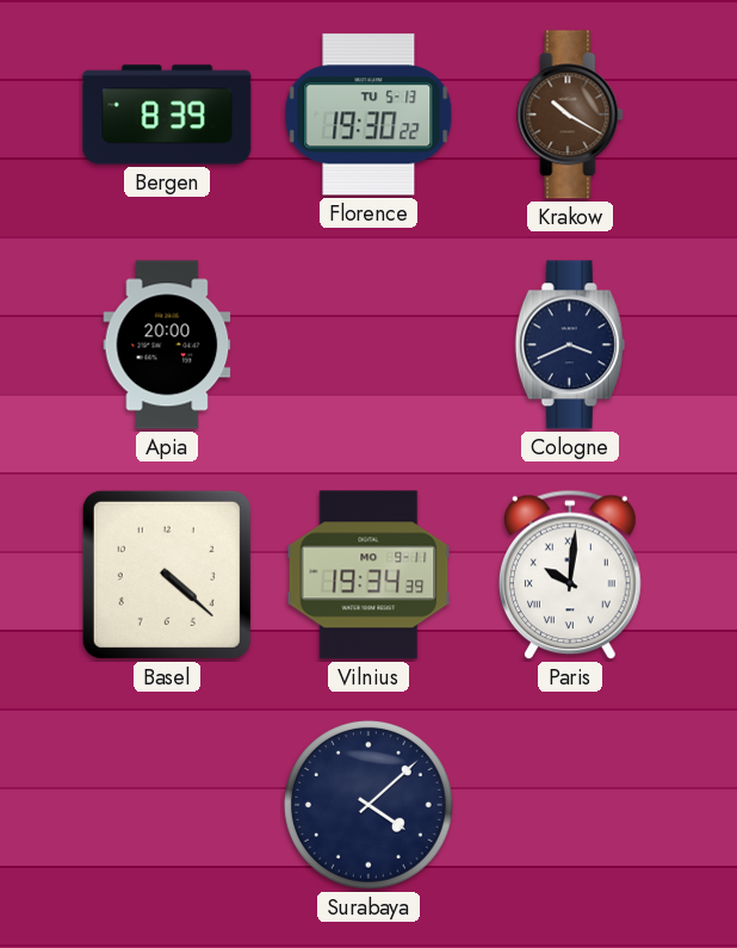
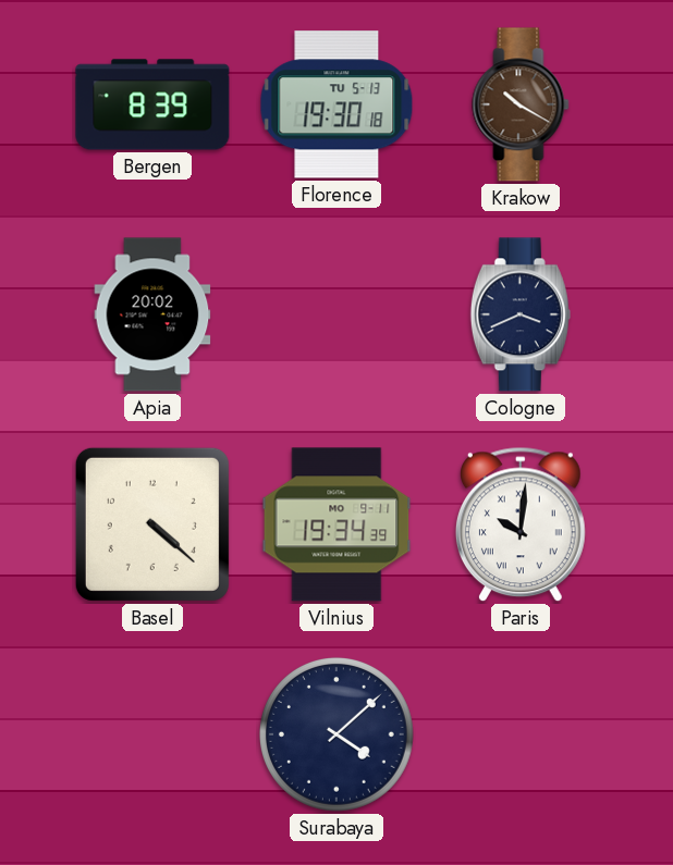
Florence: 19:30:22 -> 19:30:18 (337, 104)
Apia: 20:00 -> 20:02 (152, 314)
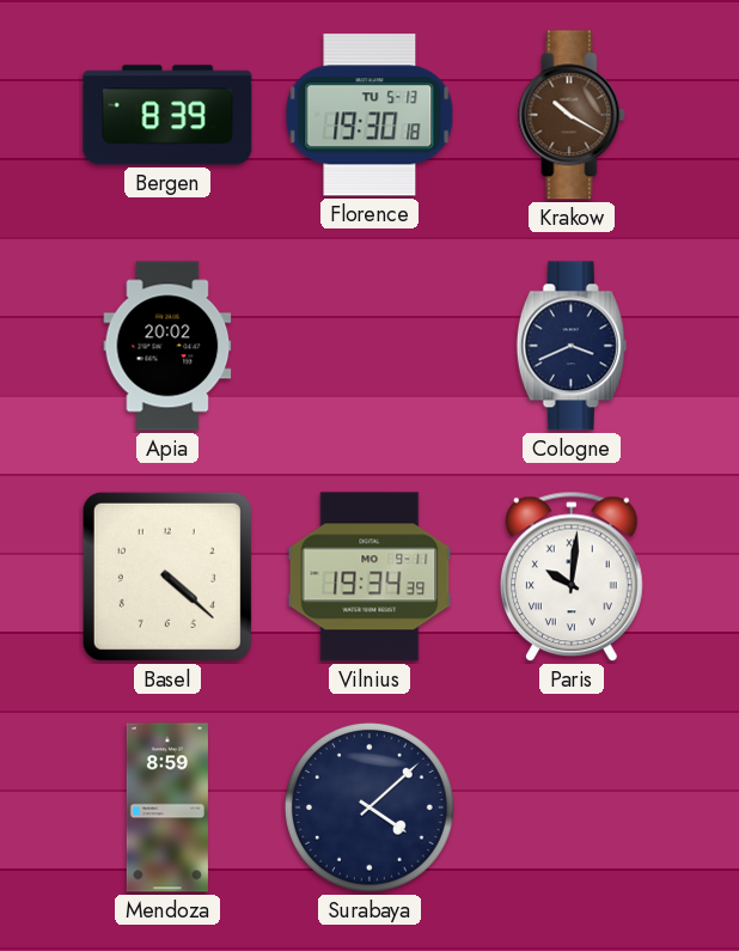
Mendoza: none -> 8:59 (167, 807)
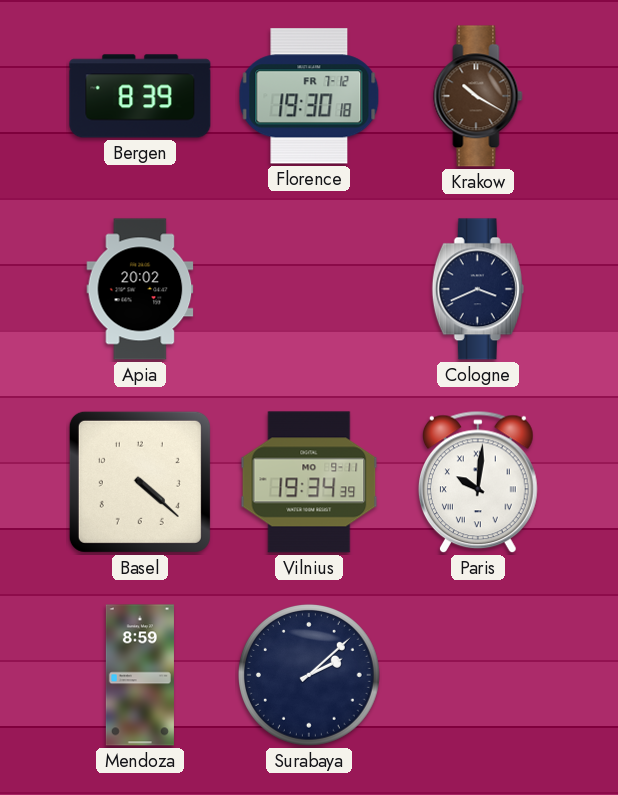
Florence date: TU 5-13 -> FR 7-12 (309, 96)
Surabaya: 4:08 -> 2:08 (309, 675)
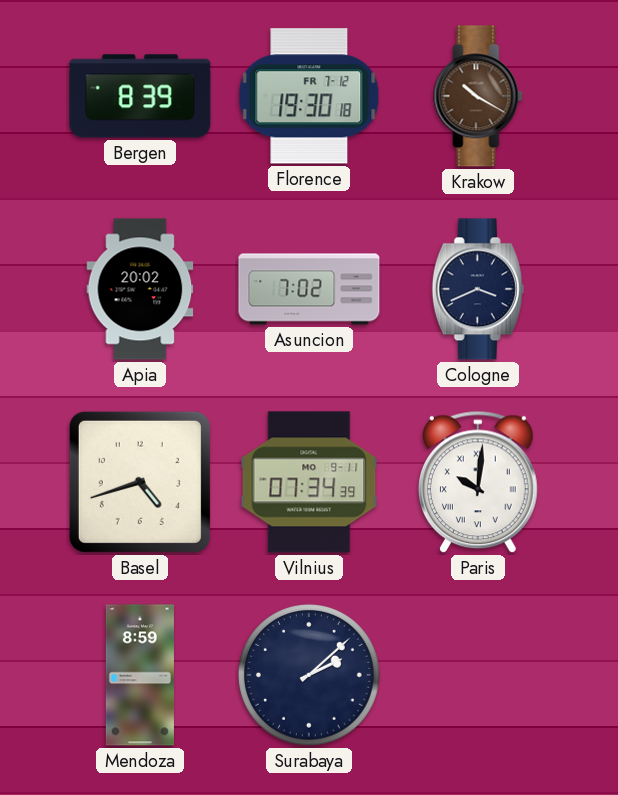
Asuncion: none -> 7:02 (309, 289)
Basel: 4:22 -> 4:42 (140, 482)
Vilnius: 19:34 -> 07:34 (309, 482)
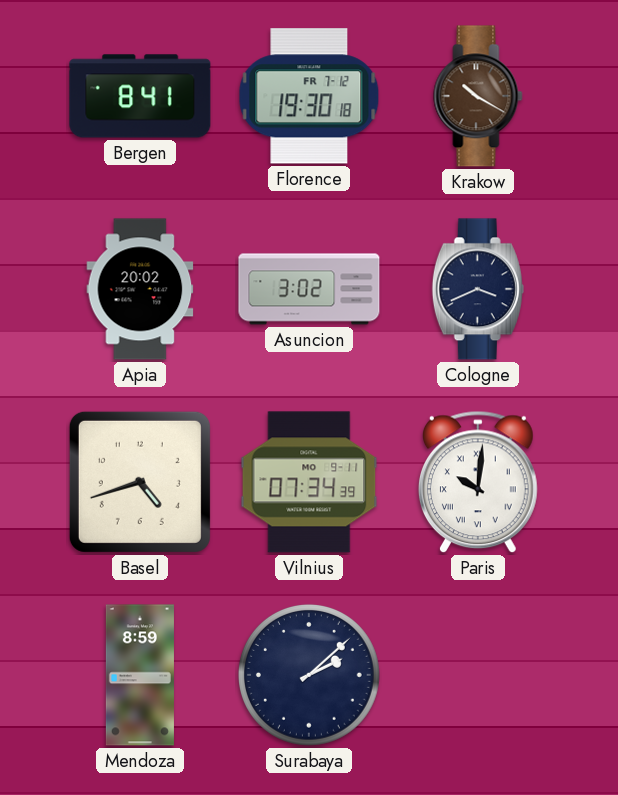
Bergen: 8:39 -> 8:41 (140, 96)
Asuncion: 7:02 -> 3:02 (309, 289)
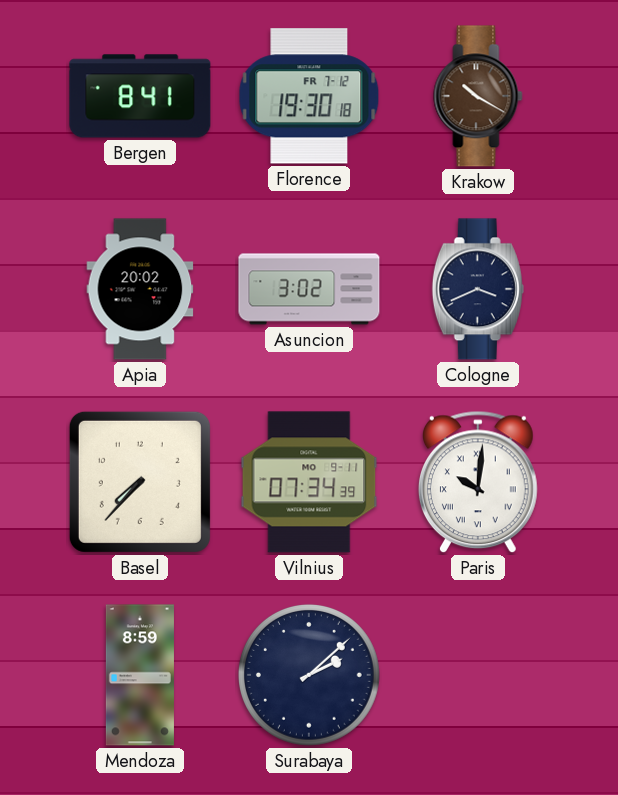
Basel: 4:42 -> 7:37 (140, 482)
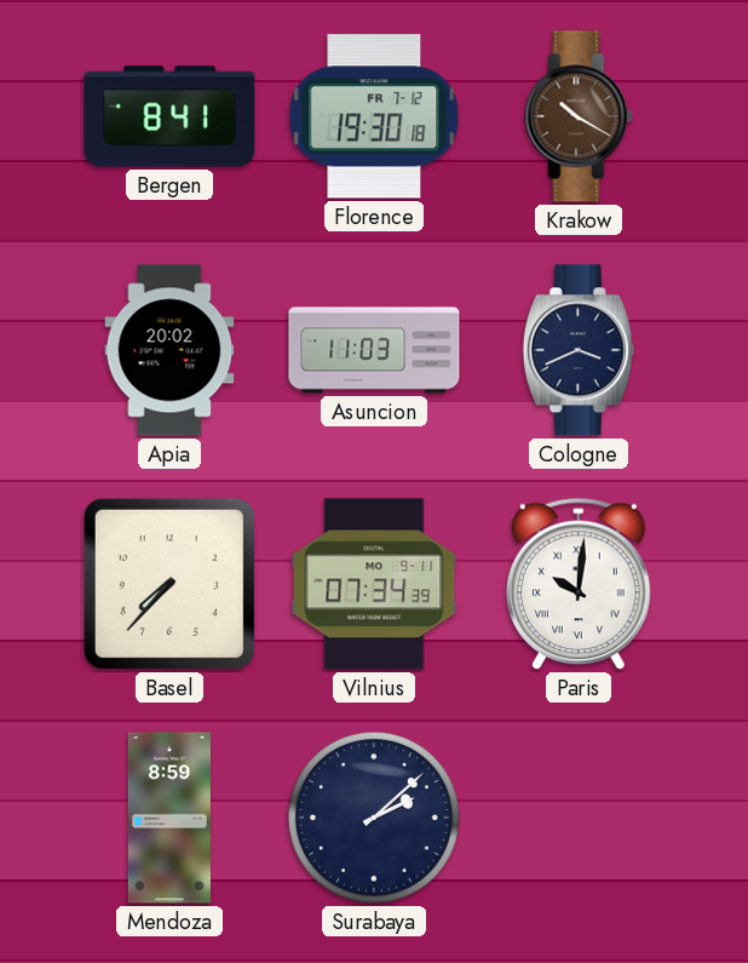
Asuncion: 3:02 -> 11:03 (374, 350)
